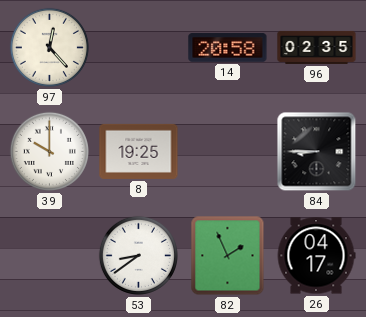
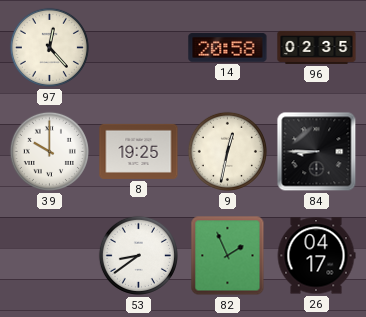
9: none -> 12:32 (227, 151)
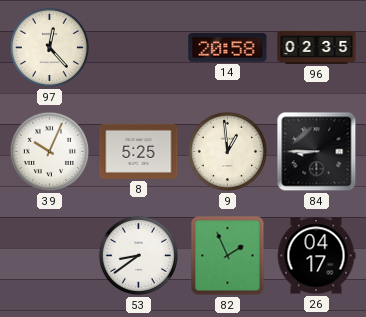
39: 10:00 -> 10:04 (49, 151)
8: 19:25 -> 5:25 (139, 151)
9: 12:32 -> 12:59 (227, 151)
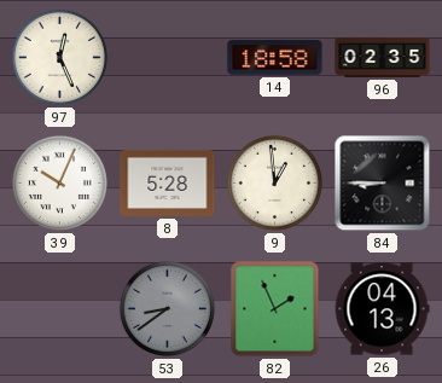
97: 12:23 -> 12:26 (59, 57)
14: 20:58 -> 18:58 (275, 58)
8: 5:25 -> 5:28 (168, 182)
53 dial: white -> grey (167, 308)
26: 04:17 -> 04:13 (382, 309)
